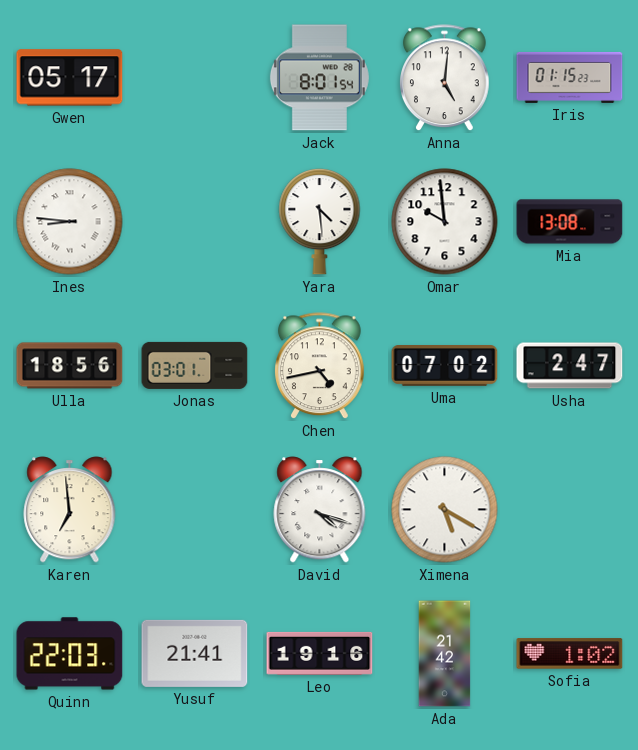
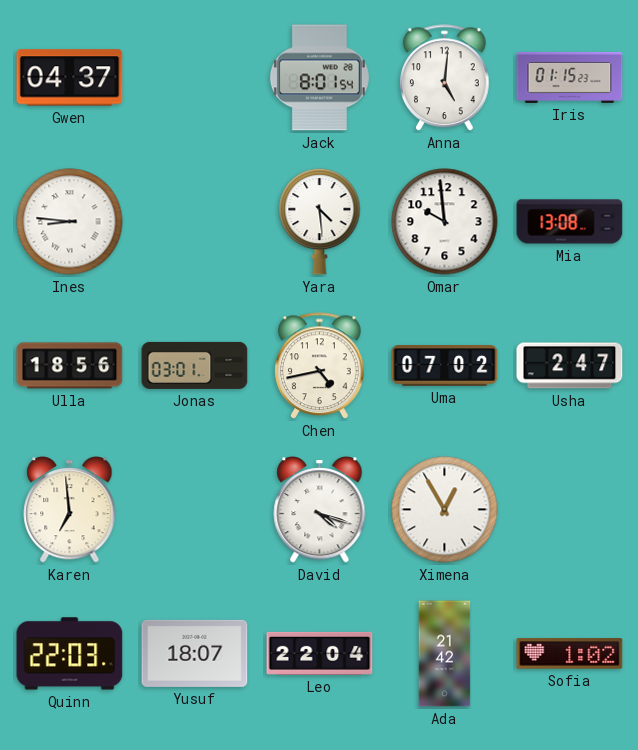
Gwen: 05:17 -> 04:37 (70, 78)
Ximena: 5:20 -> 12:55 (445, 510)
Yusuf: 21:41 -> 18:07 (195, 653)
Leo: 19:16 -> 22:04 (320, 653)
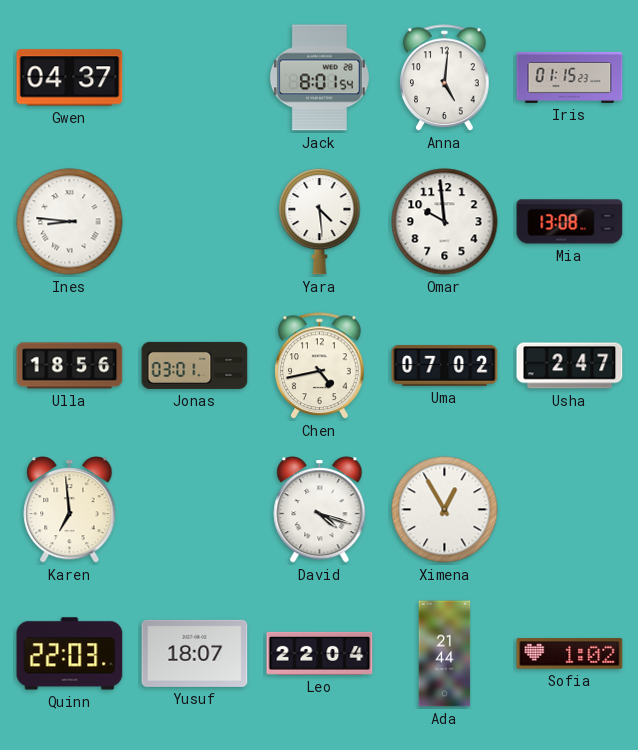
Ada: 21:42 -> 21:44 (445, 654)
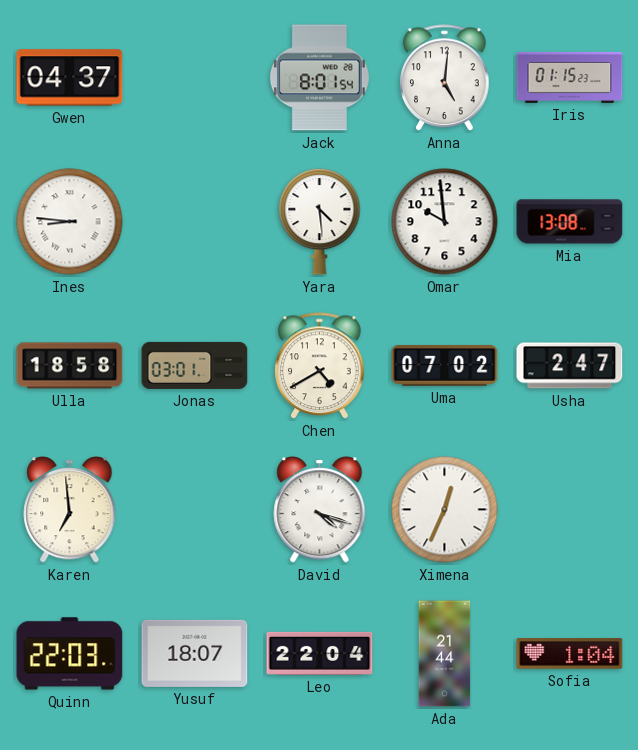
Ulla: 18:56 -> 18:58 (70, 366)
Chen: 4:43 -> 4:40 (320, 366)
Ximena: 12:55 -> 12:34 (445, 510)
Sofia: 1:02 -> 1:04 (570, 654)
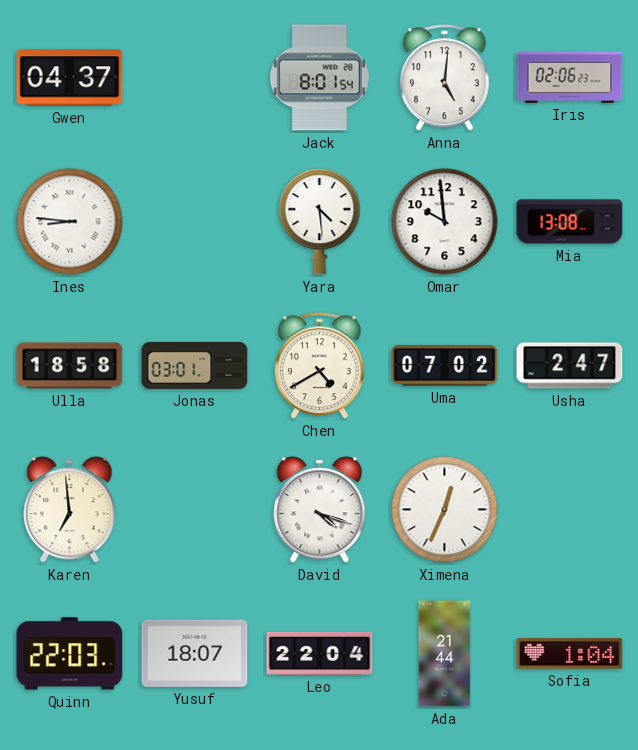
Iris: 01:15 -> 02:06 (570, 77)
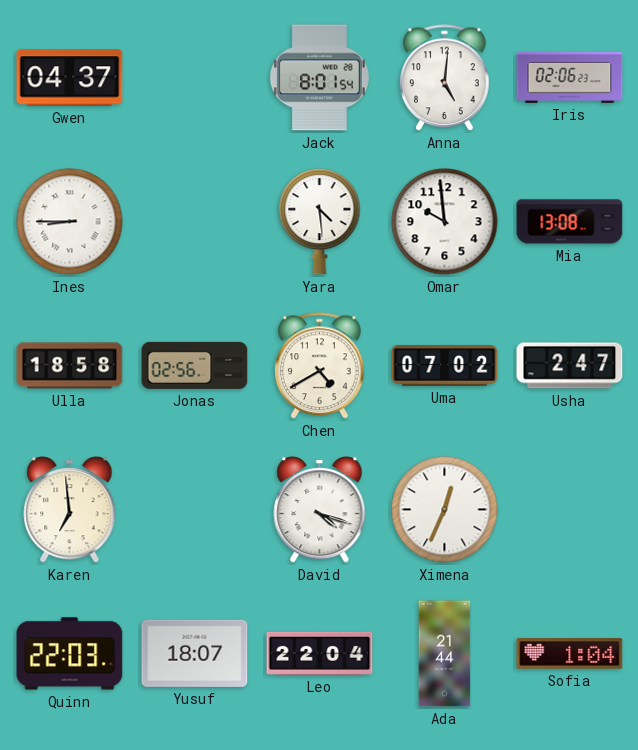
Ines: 8:46 -> 8:45 (70, 222)
Jonas: 03:01 -> 02:56 (195, 365)
